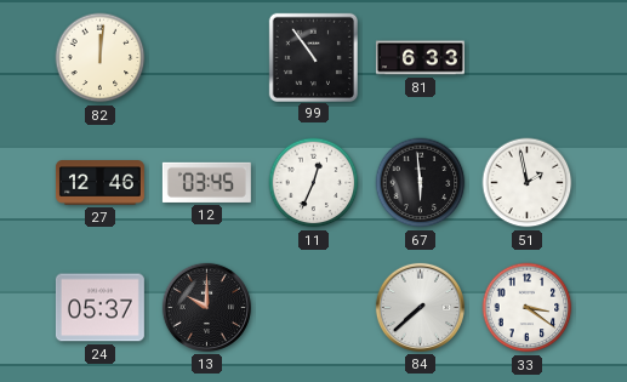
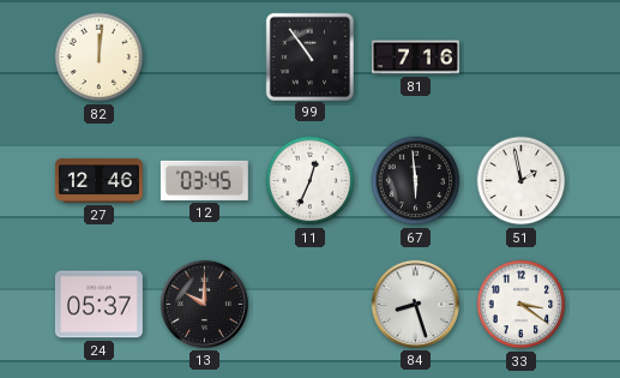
81: 6:33 -> 7:16 (415, 58)
84: 7:38 -> 8:27 (415, 304)
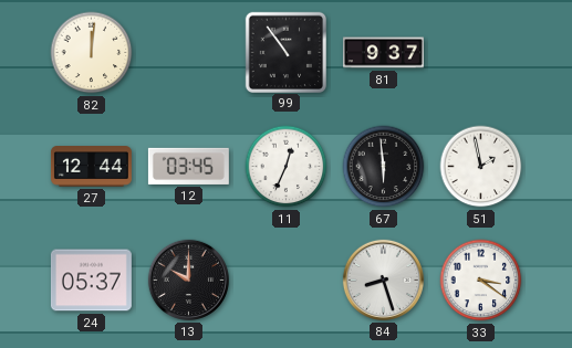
81: 7:16 -> 9:37 (383, 53)
27: 12:46 -> 12:44 (91, 167)
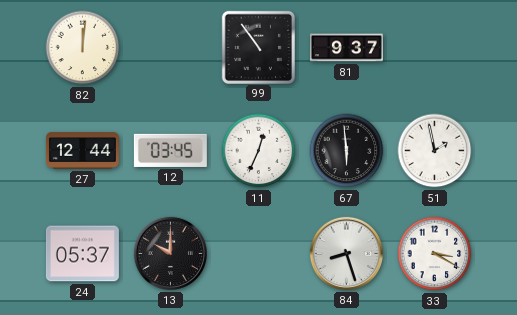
33: 3:21 -> 3:20 (435, 254)
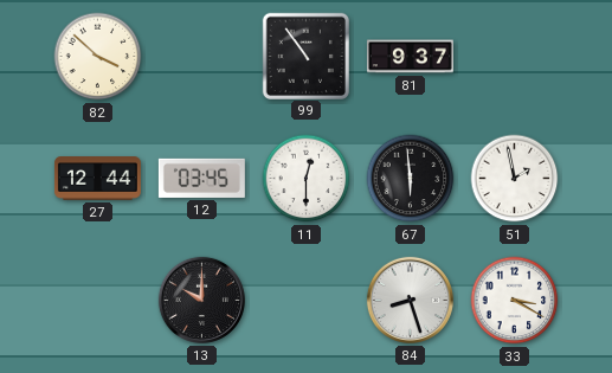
82: 12:01 -> 3:52 (98, 57)
11: 12:34 -> 12:30 (307, 179)
24: 05:37 -> none (82, 254)
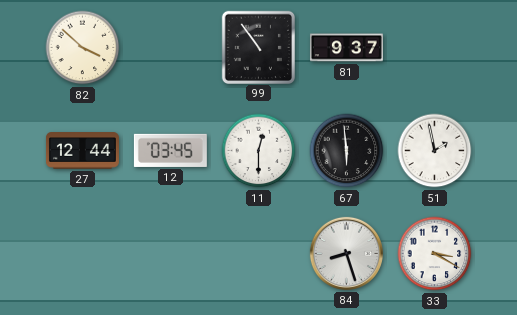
13: 10:00 -> none (201, 300)
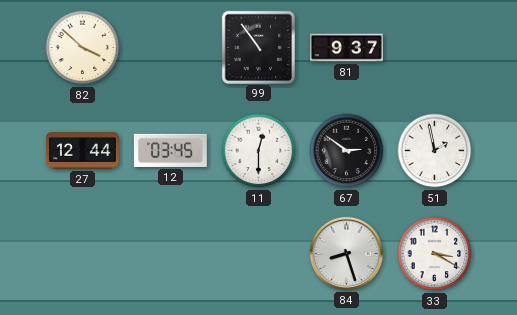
67: 5:59 -> 2:51 (347, 151)
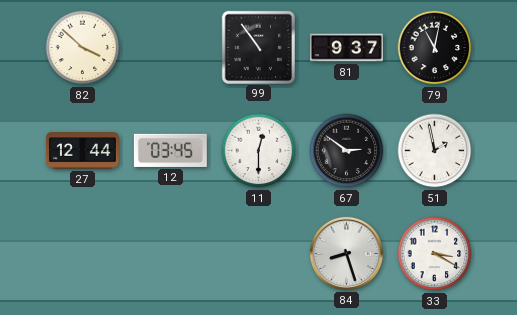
79: none -> 11:02 (435, 48)
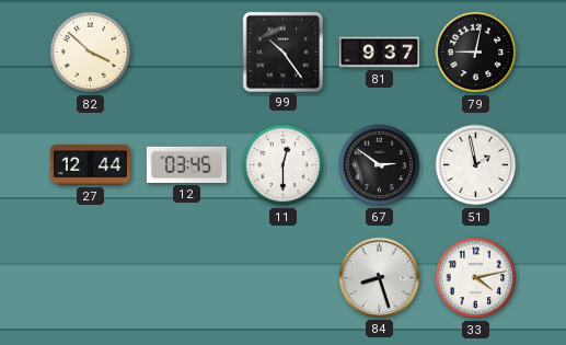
99: 10:54 -> 10:24 (282, 51)
79: 11:02 -> 9:02 (476, 53)
33: 3:20 -> 4:13 (476, 278)
